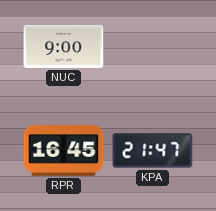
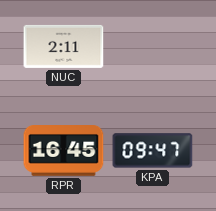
NUC: 9:00 -> 2:11 (64, 46)
KPA: 21:47 -> 09:47 (153, 151)
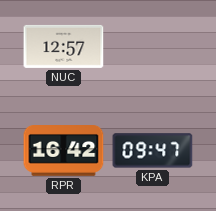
NUC: 2:11 -> 12:57 (64, 46)
RPR: 16:45 -> 16:42 (64, 151)
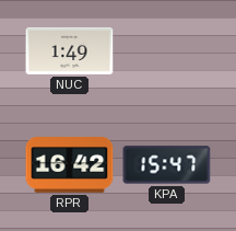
NUC: 12:57 -> 1:49 (70, 50)
KPA: 09:47 -> 15:47 (167, 165)
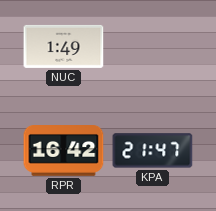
KPA: 15:47 -> 21:47 (153, 151)
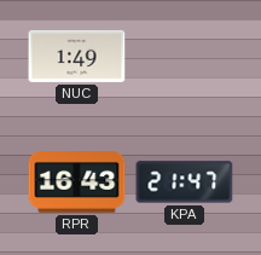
RPR: 16:42 -> 16:43 (77, 182)
